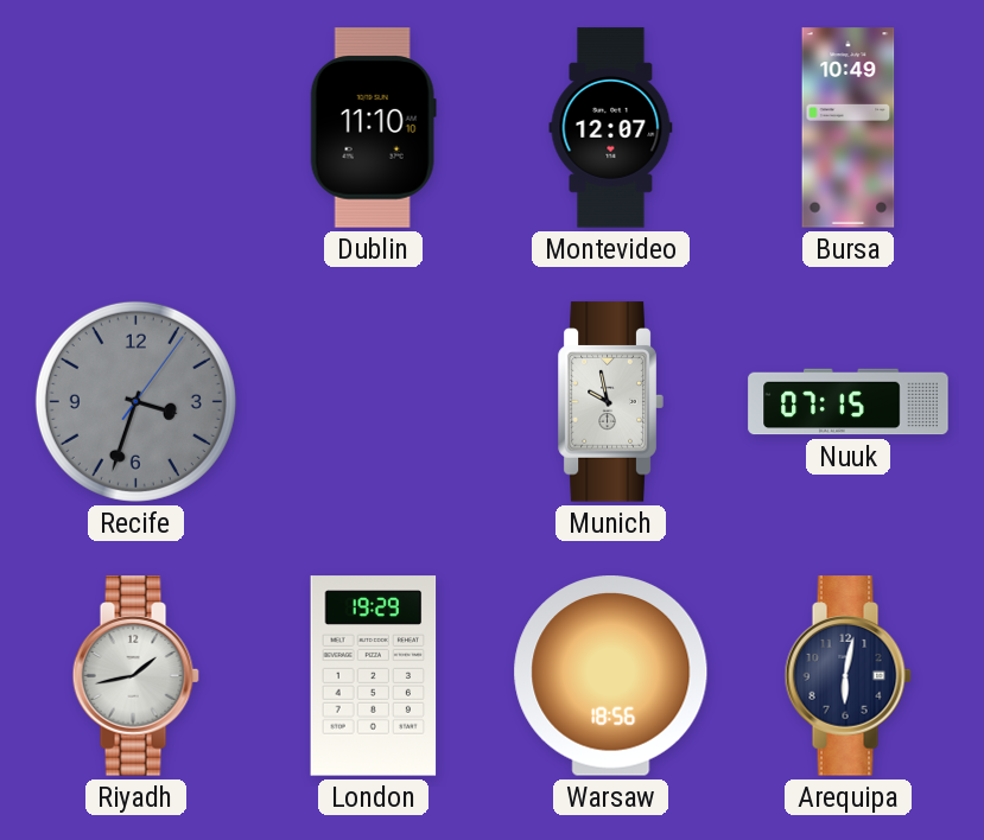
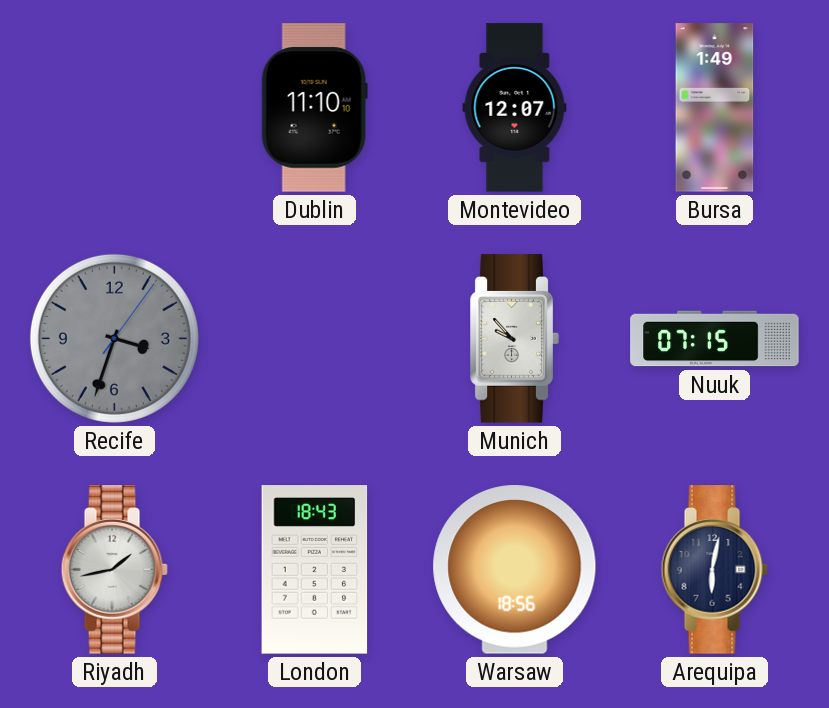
Bursa: 10:49 -> 1:49 (715, 108)
Munich: 9:58 -> 9:53 (514, 339)
London: 19:29 -> 18:43 (315, 570)
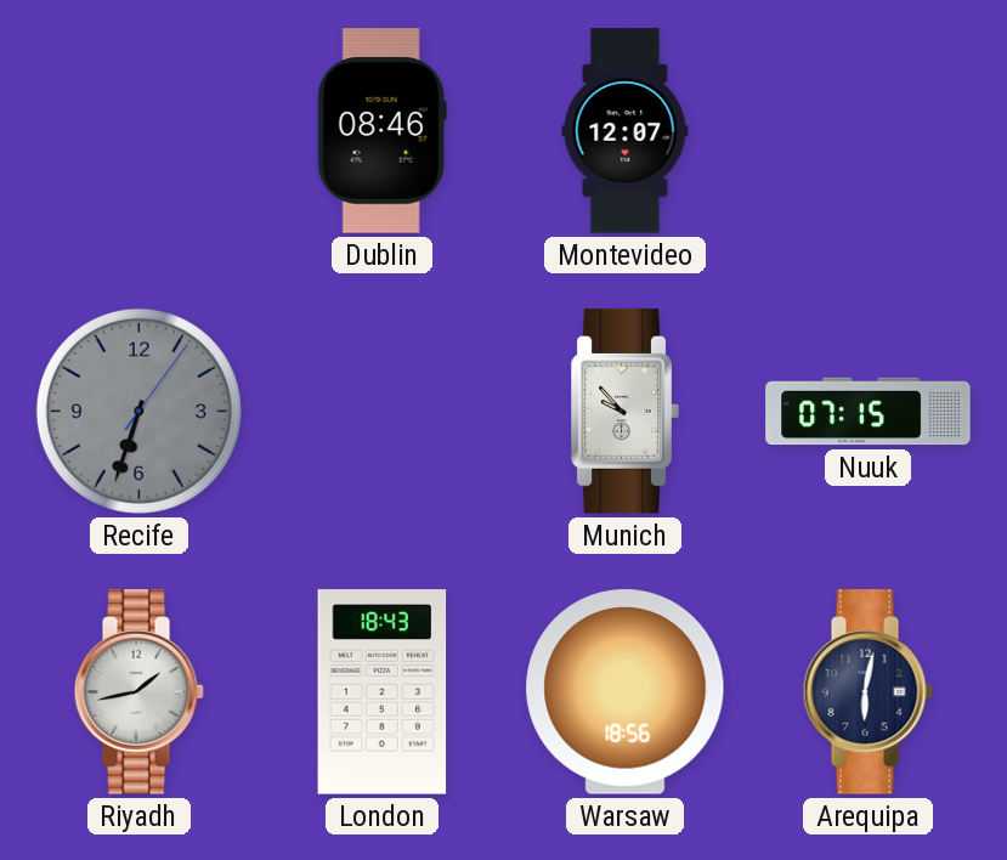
Dublin: 11:10 -> 08:46 (381, 131)
Bursa: 1:49 -> none (715, 108)
Recife: 3:33 -> 6:33 (138, 411)
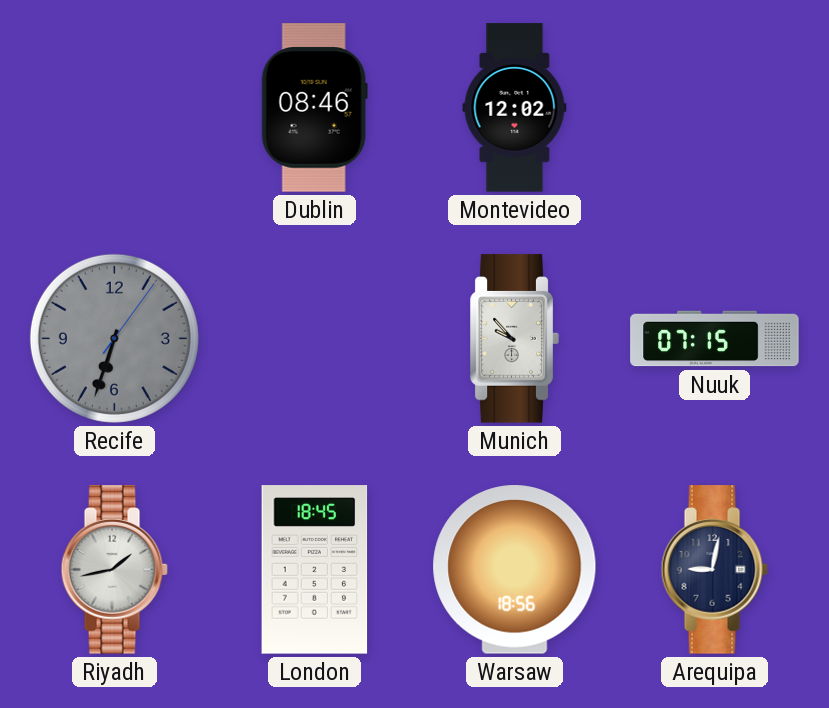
Montevideo: 12:07 -> 12:02 (515, 108)
London: 18:43 -> 18:45 (315, 570)
Arequipa: 6:02 -> 9:02 (714, 570)
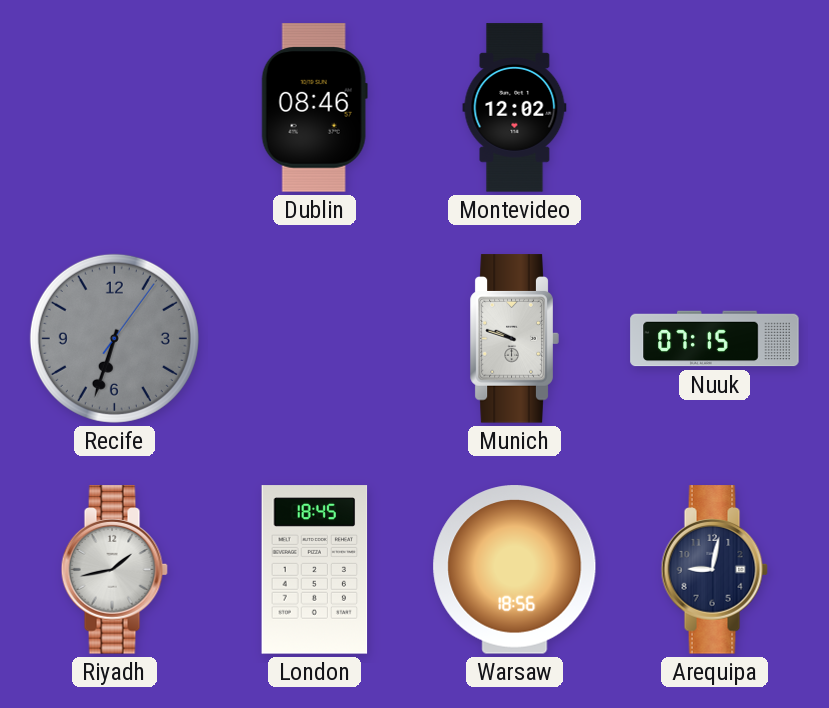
Munich: 9:53 -> 9:48 (514, 339)
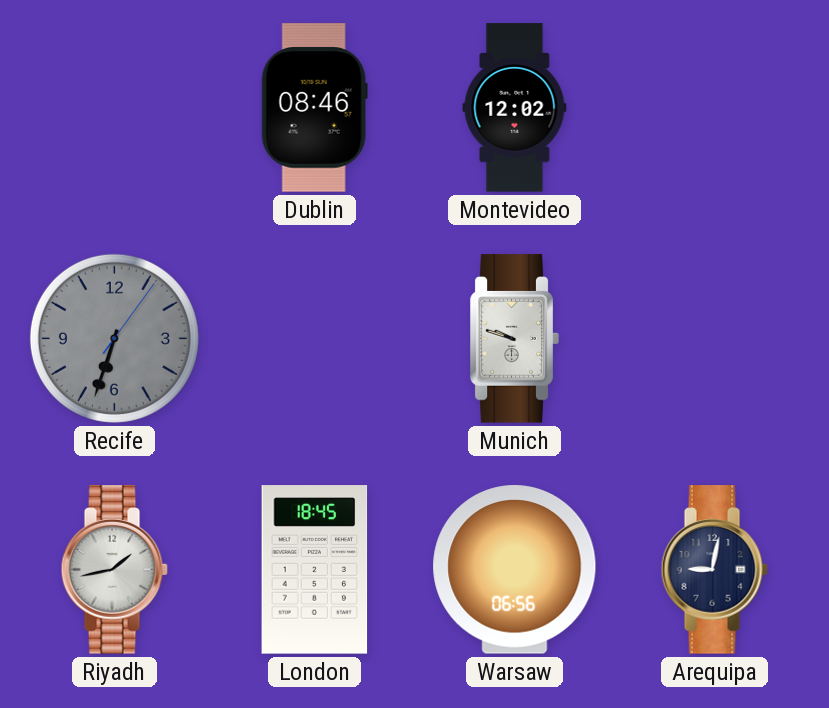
Nuuk: 07:15 -> none (715, 339)
Warsaw: 18:56 -> 06:56 (515, 570)
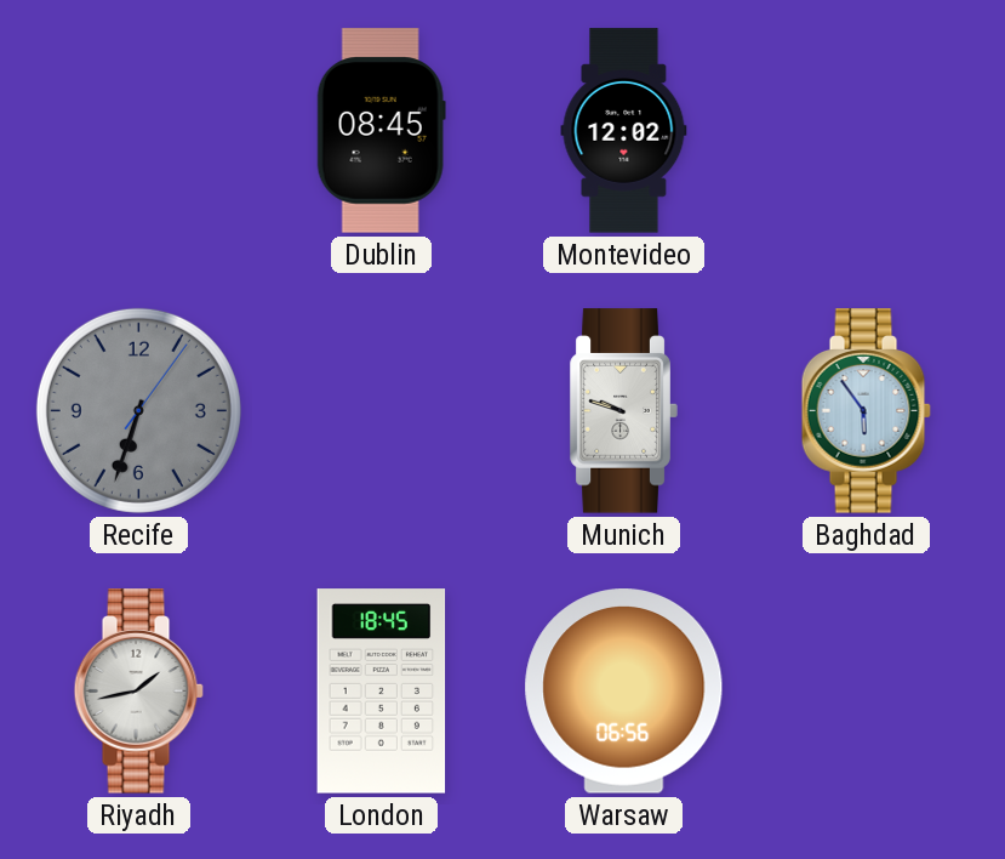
Dublin: 08:46 -> 08:45 (381, 131)
Baghdad: none -> 5:54 (866, 411)
Arequipa: 9:02 -> none (714, 570)
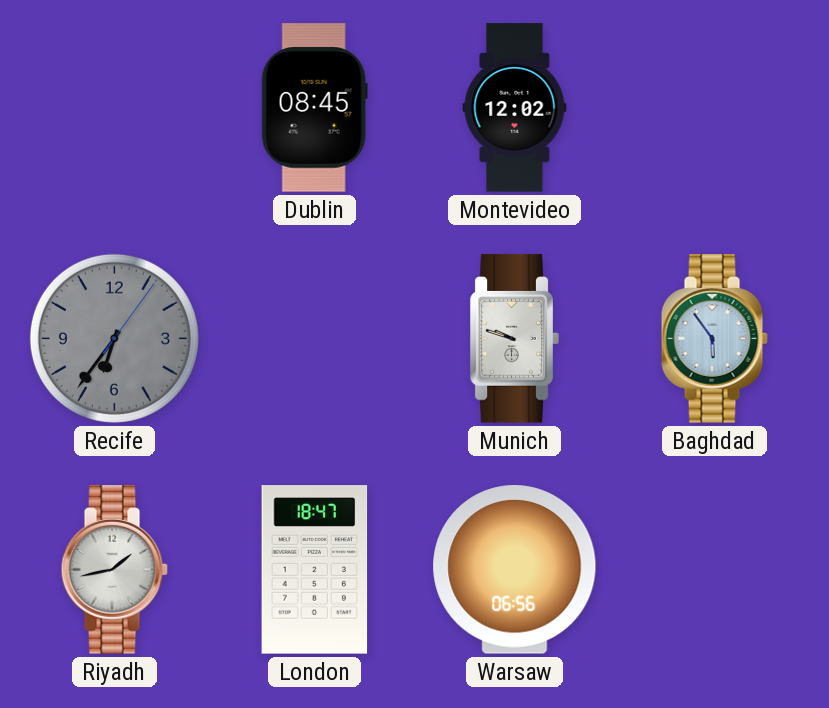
Recife: 6:33 -> 6:36 (114, 338)
London: 18:45 -> 18:47 (315, 570)
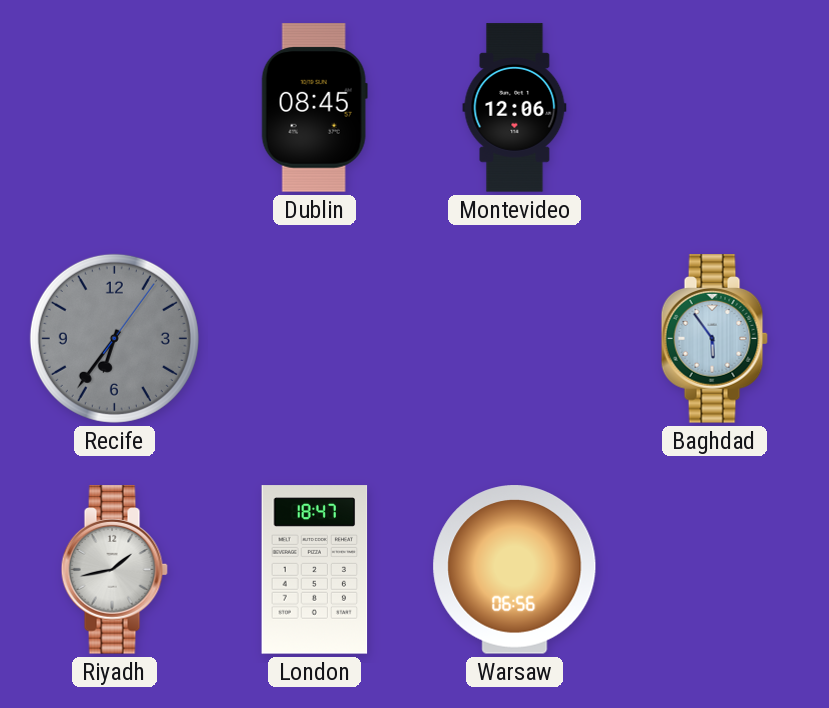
Montevideo: 12:02 -> 12:06 (515, 108)
Munich: 9:48 -> none (514, 339)
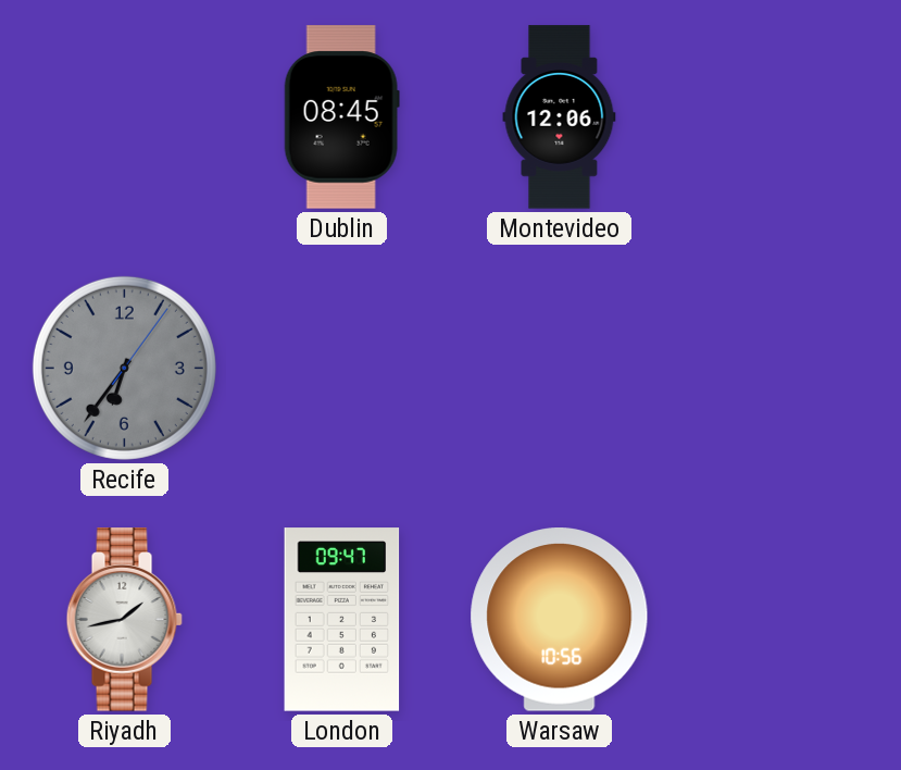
Baghdad: 5:54 -> none (714, 339)
London: 18:47 -> 09:47 (342, 620)
Warsaw: 06:56 -> 10:56 (560, 620)
